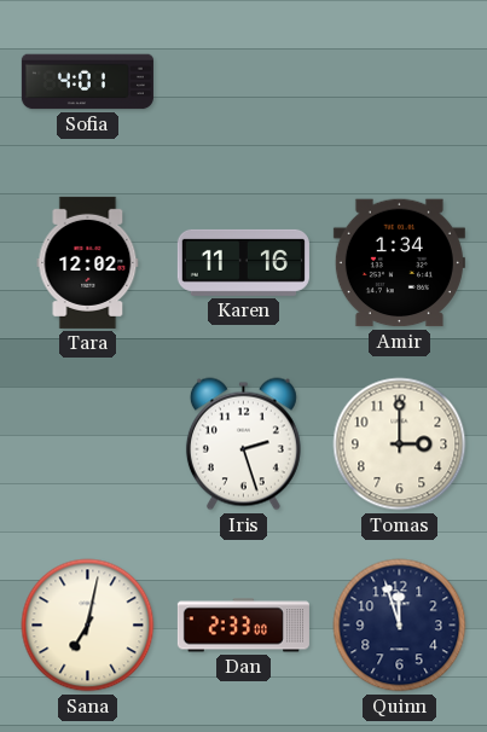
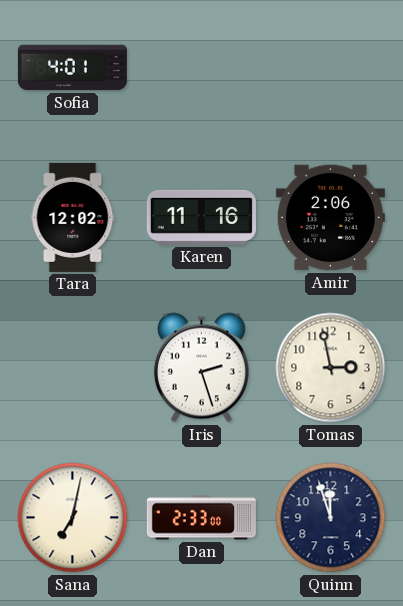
Amir: 1:34 -> 2:06 (330, 218)
Tomas: 3:00 -> 2:58 (331, 368)
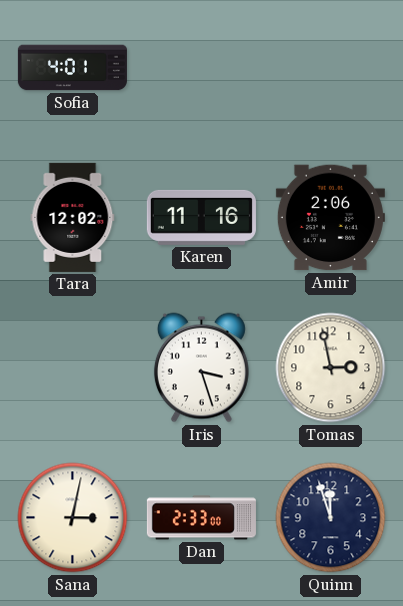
Iris: 2:27 -> 3:27 (201, 368)
Sana: 7:02 -> 3:02 (73, 518)
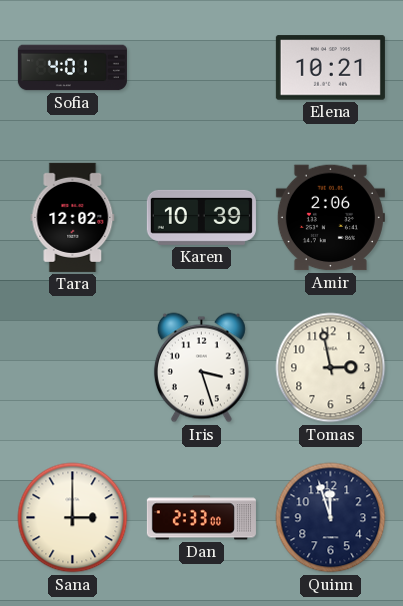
Elena: none -> 10:21 (330, 68)
Karen: 11:16 -> 10:39 (201, 217)
Sana: 3:02 -> 3:00 (73, 518)
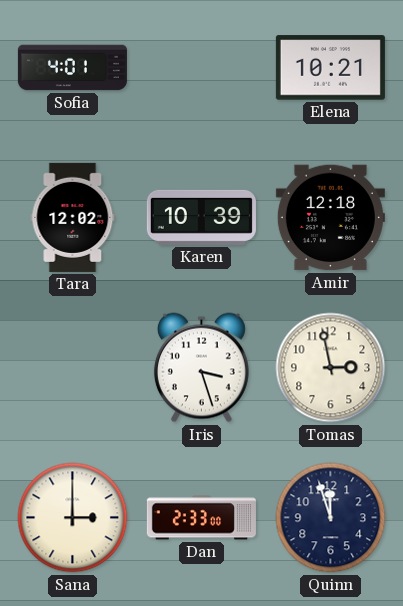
Amir: 2:06 -> 12:18 (330, 218)
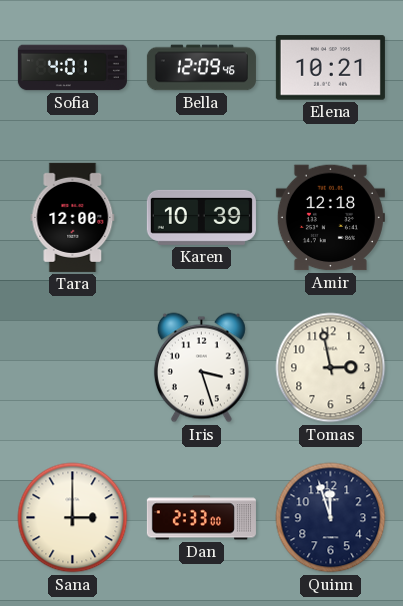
Bella: none -> 12:09 (201, 68)
Tara: 12:02 -> 12:00 (73, 217)
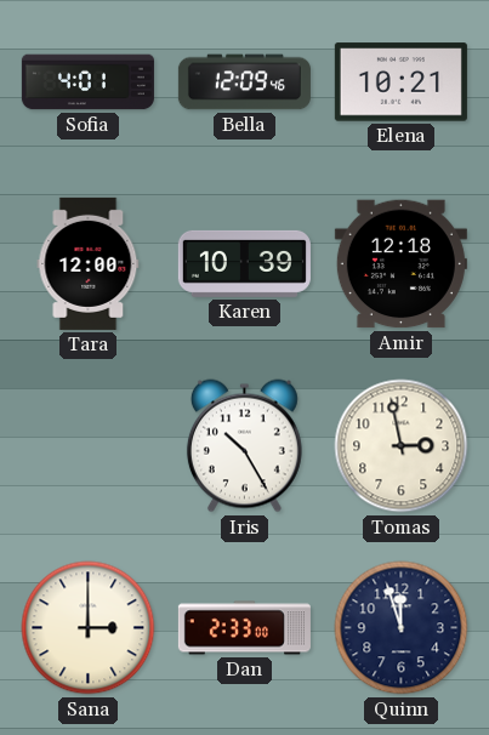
Iris: 3:27 -> 10:25 (244, 446)
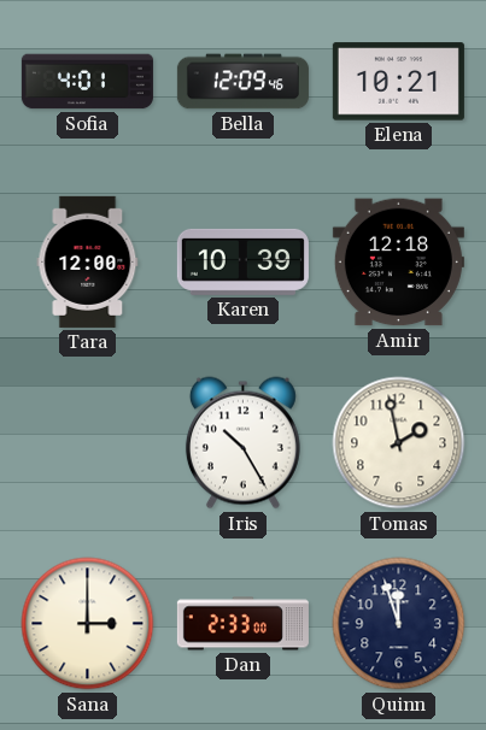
Tomas: 2:58 -> 1:58 (399, 443)
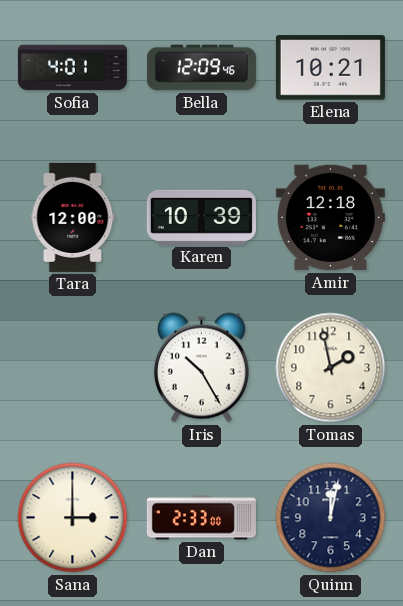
Quinn: 11:57 -> 12:02 (331, 518)
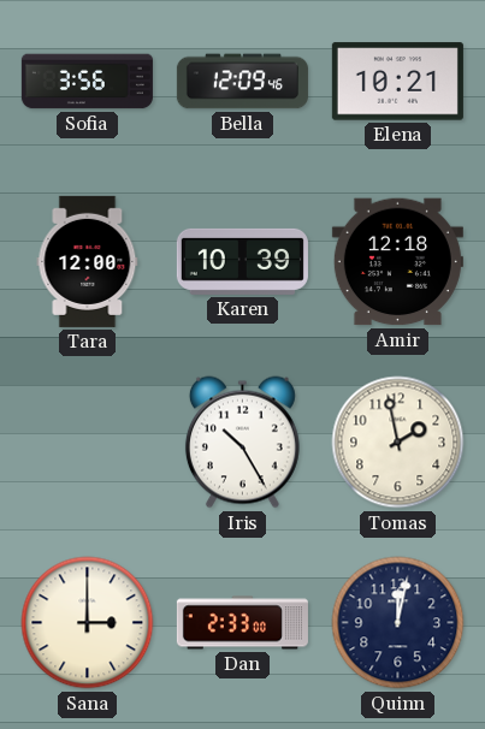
Sofia: 4:01 -> 3:56 (87, 82)
